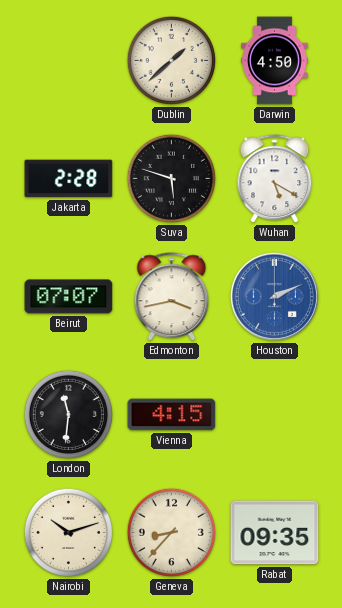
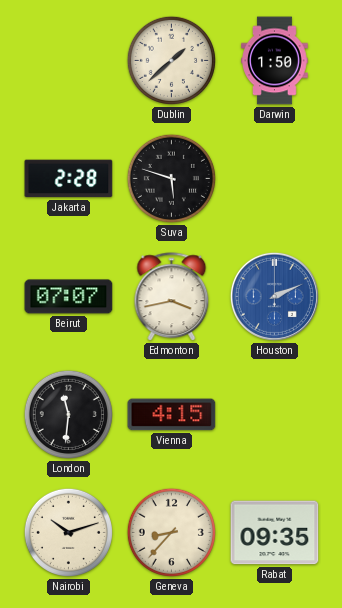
Darwin: 4:50 -> 1:50 (275, 61)
Wuhan: 5:20 -> none (275, 179)
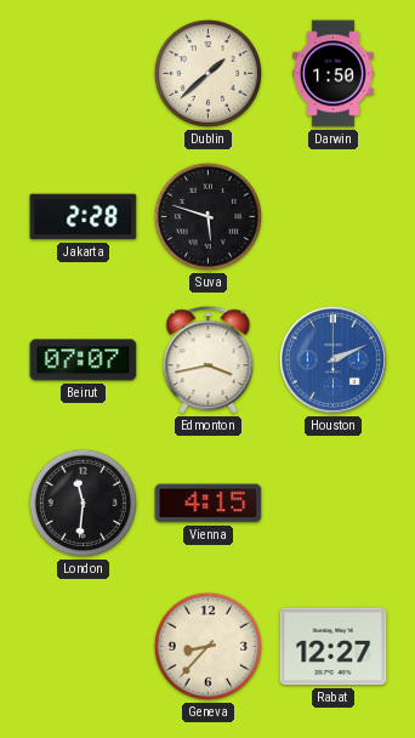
Nairobi: 10:12 -> none (68, 532)
Rabat: 09:35 -> 12:27 (334, 647)
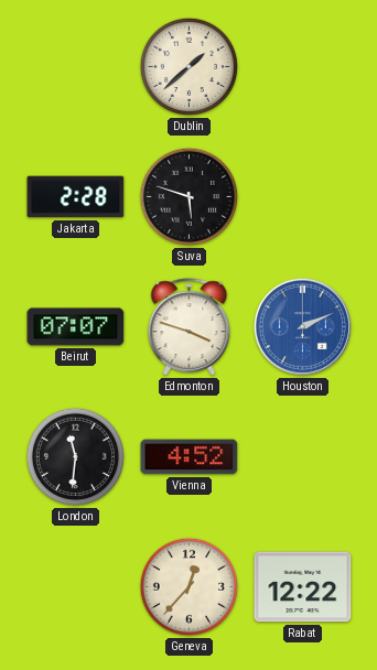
Darwin: 1:50 -> none (334, 74)
Edmonton: 3:43 -> 3:48 (190, 327)
Vienna: 4:15 -> 4:52 (190, 457)
Geneva: 8:37 -> 12:37 (188, 586)
Rabat: 12:27 -> 12:22 (303, 587)
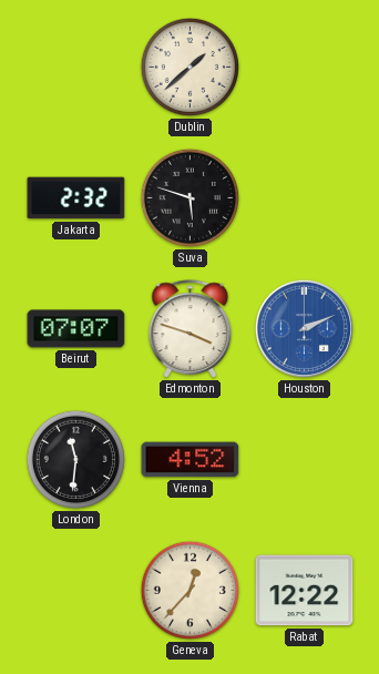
Jakarta: 2:28 -> 2:32 (76, 198)
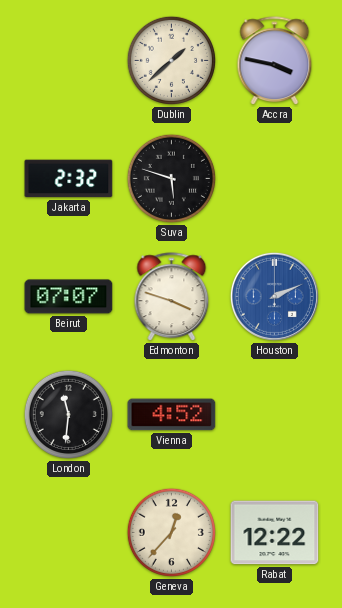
Accra: none -> 3:47 (275, 61)
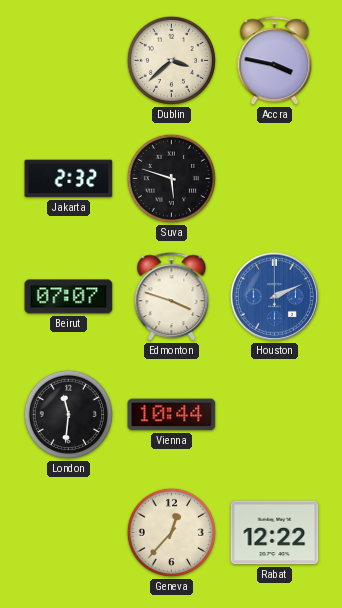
Dublin: 1:38 -> 3:38 (171, 60)
Vienna: 4:52 -> 10:44 (172, 415)
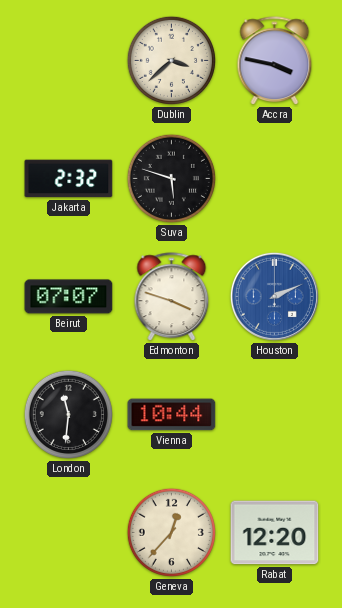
Rabat: 12:22 -> 12:20 (275, 533)
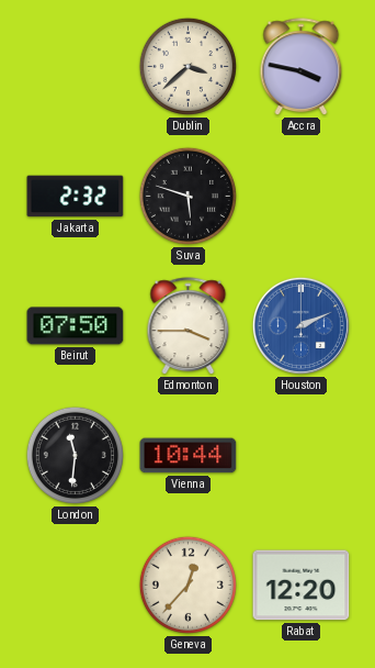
Beirut: 07:07 -> 07:50 (76, 326)
Edmonton: 3:48 -> 3:45 (189, 326)
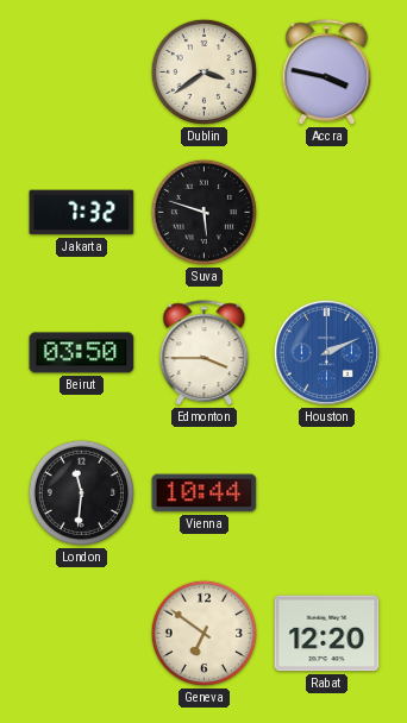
Dublin: 3:38 -> 3:39 (203, 71)
Jakarta: 2:32 -> 7:32 (82, 213)
Beirut: 07:50 -> 03:50 (82, 353)
Geneva: 12:37 -> 6:51 (203, 633)
